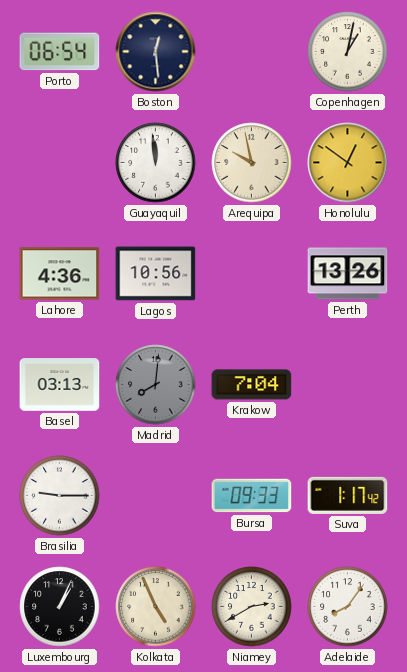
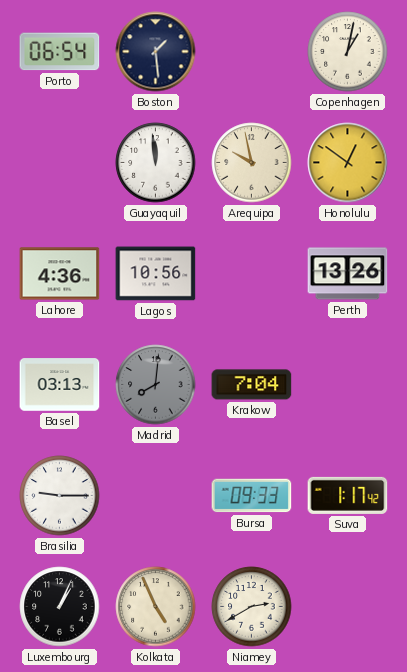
Boston: 12:29 -> 1:29 (156, 52)
Adelaide: 8:06 -> none (348, 607)
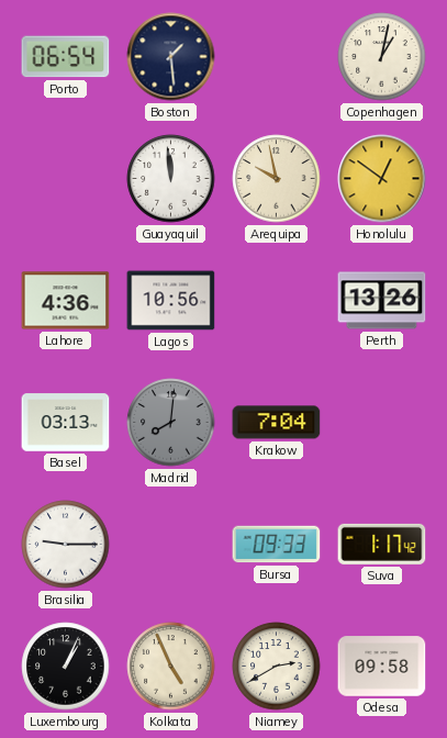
Odesa: none -> 09:58 (382, 667)
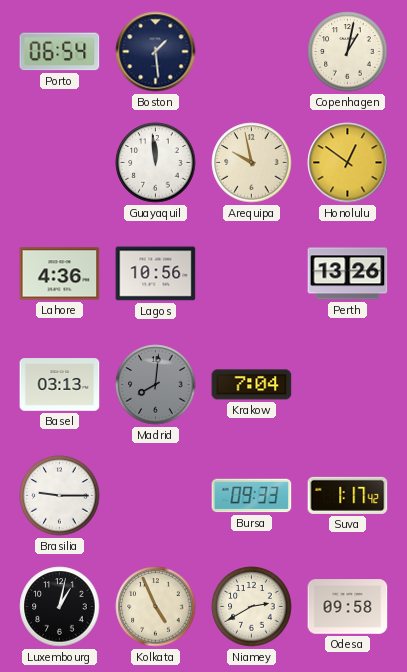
Luxembourg: 1:04 -> 1:02 (60, 607)
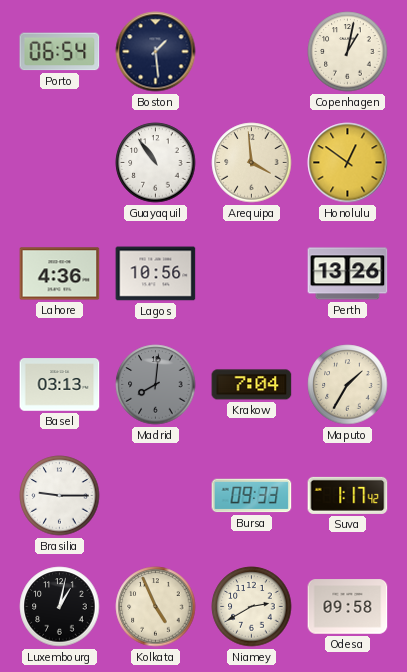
Guayaquil: 11:59 -> 10:54 (156, 163)
Arequipa: 9:58 -> 3:59 (252, 163)
Maputo: none -> 1:35 (348, 385)
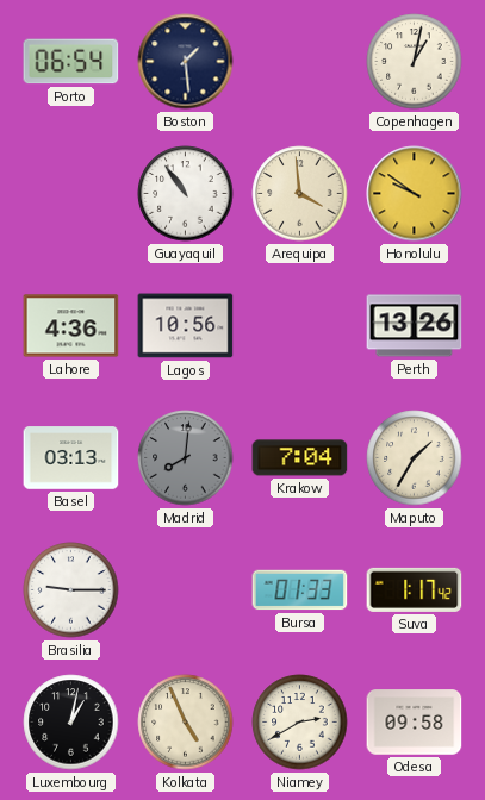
Honolulu: 12:51 -> 9:51 (415, 194)
Bursa: 09:33 -> 01:33 (300, 590)
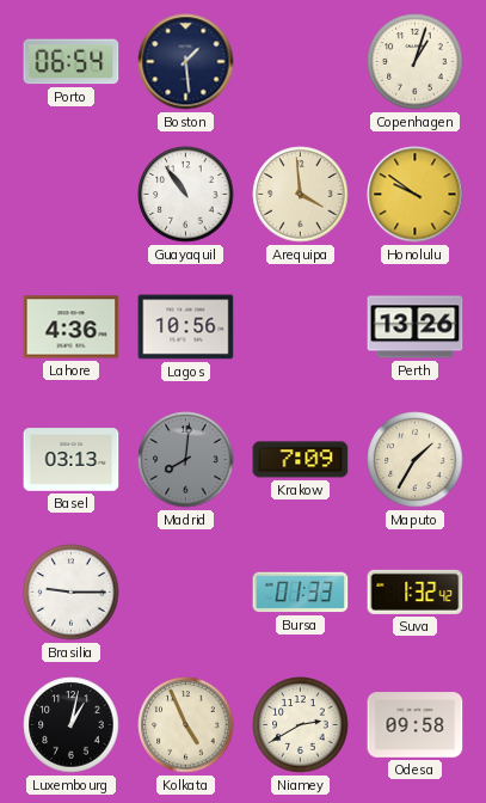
Copenhagen: 1:02 -> 1:03 (416, 62)
Krakow: 7:04 -> 7:09 (301, 460)
Suva: 1:17 -> 1:32 (416, 591)
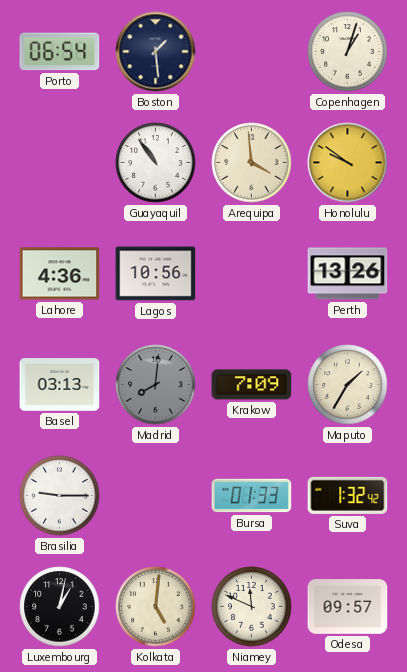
Kolkata: 4:56 -> 5:01 (156, 607)
Niamey: 2:40 -> 11:49 (252, 607)
Odesa: 09:58 -> 09:57 (348, 607)
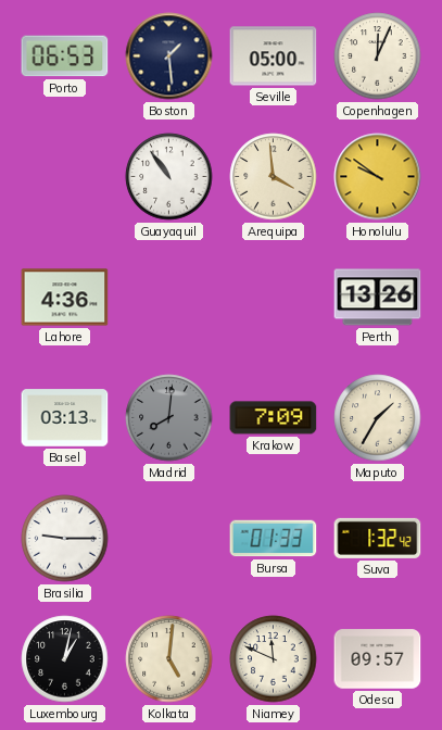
Porto: 06:54 -> 06:53 (65, 56)
Seville: none -> 05:00 (274, 56)
Copenhagen: 1:03 -> 12:04 (378, 56)
Lagos: 10:56 -> none (156, 274)
